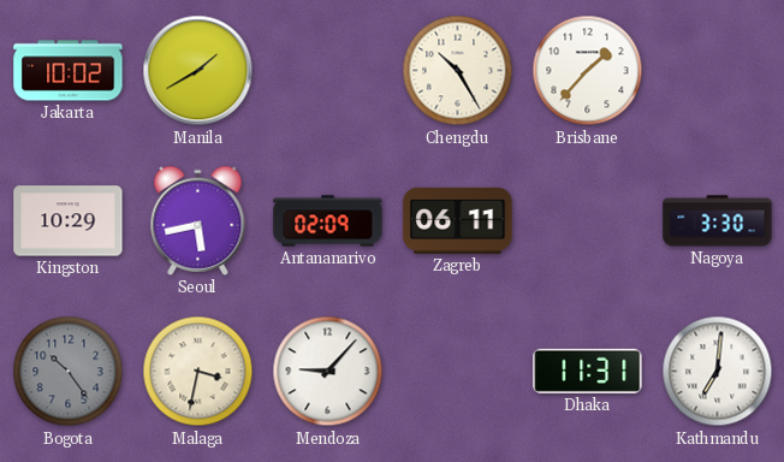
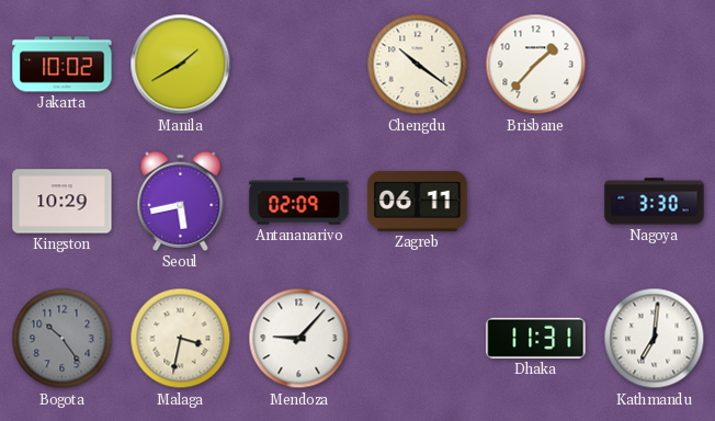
Chengdu: 10:25 -> 10:21 (418, 65)
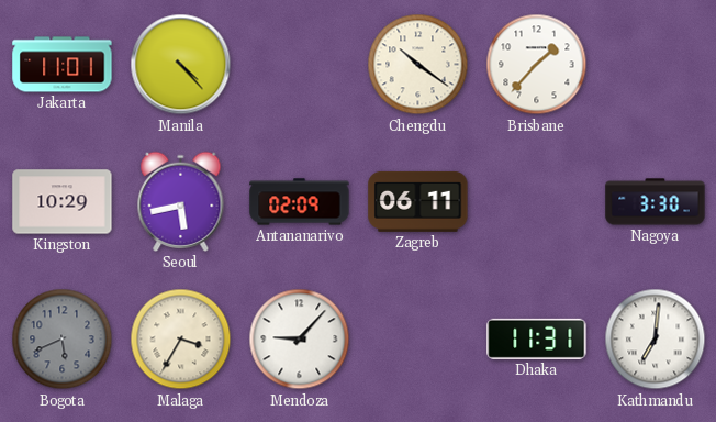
Jakarta: 10:02 -> 11:01 (63, 65)
Manila: 1:40 -> 4:23 (181, 65)
Bogota: 10:24 -> 5:41 (63, 340)
Malaga: 3:32 -> 3:35 (181, 340)
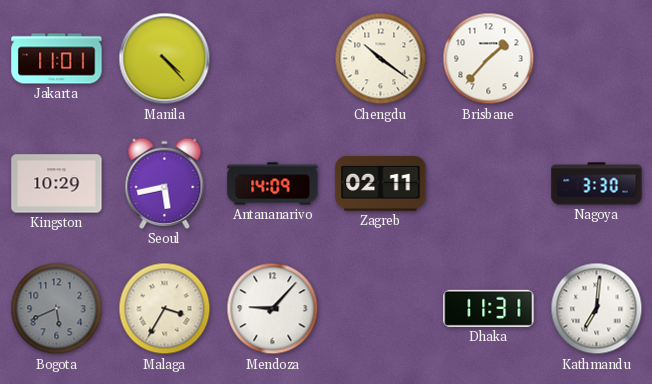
Antananarivo: 02:09 -> 14:09 (273, 184)
Zagreb: 06:11 -> 02:11 (381, 183)
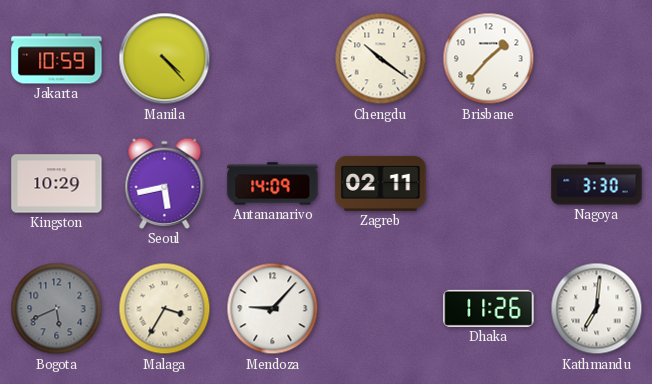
Jakarta: 11:01 -> 10:59 (57, 59)
Dhaka: 11:31 -> 11:26 (489, 308)
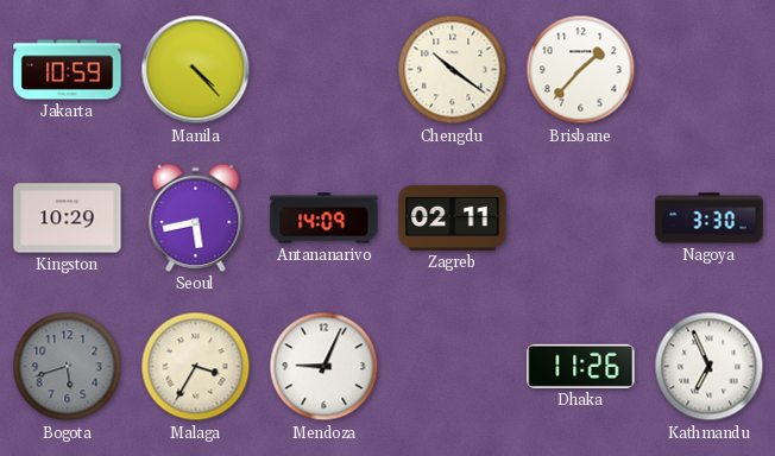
Bogota: 5:41 -> 5:42 (68, 367)
Mendoza: 9:07 -> 9:04 (325, 367)
Kathmandu: 7:01 -> 6:56 (710, 367)
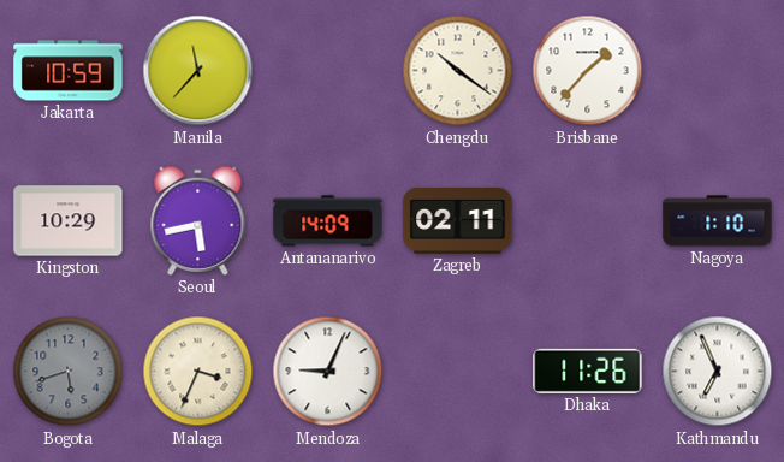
Manila: 4:23 -> 11:37 (198, 71)
Nagoya: 3:30 -> 1:10 (718, 221)
Malaga: 3:35 -> 3:34 (198, 372)
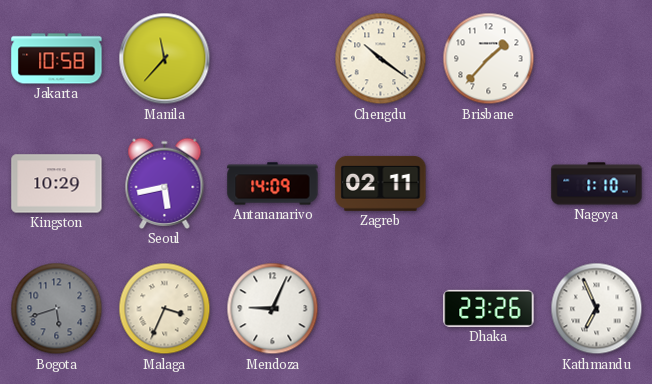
Jakarta: 10:59 -> 10:58 (57, 59)
Dhaka: 11:26 -> 23:26 (489, 308)
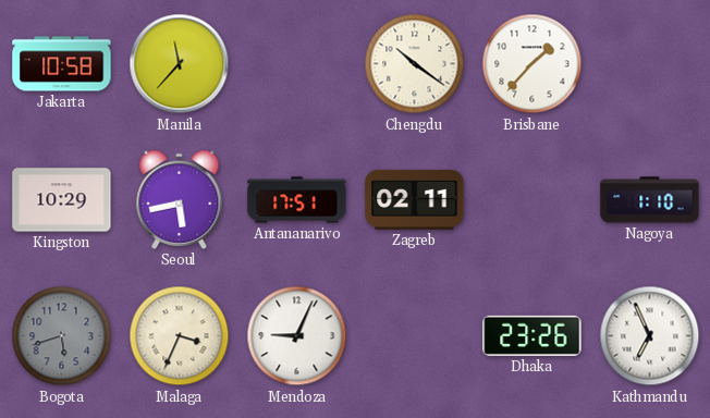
Antananarivo: 14:09 -> 17:51 (297, 200)
